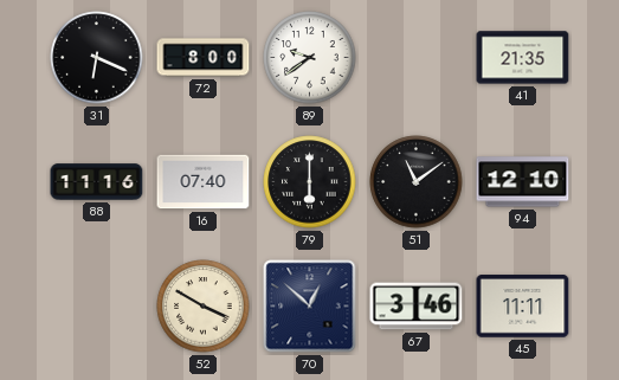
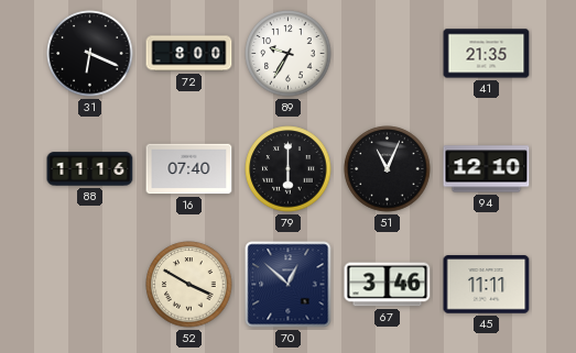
89: 9:39 -> 9:35 (289, 54)
51: 11:09 -> 11:04 (388, 169)
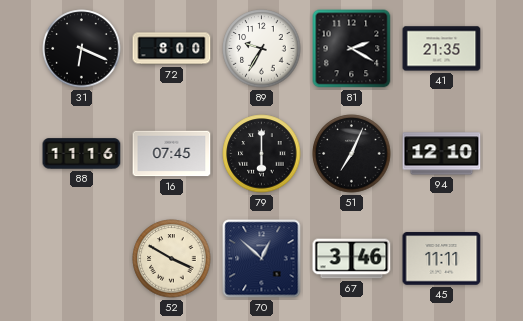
81: none -> 2:20 (352, 49)
16: 07:40 -> 07:45 (172, 154)
51: 11:04 -> 7:04 (352, 154)
